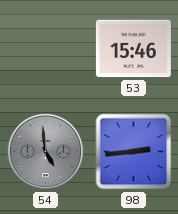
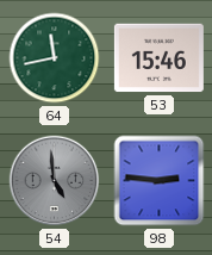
64: none -> 11:43 (55, 58)
98: 2:44 -> 2:46 (160, 181)
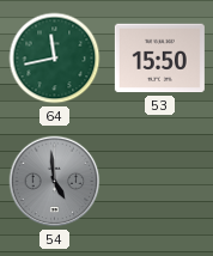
53: 15:46 -> 15:50 (159, 59)
98: 2:46 -> none (160, 181)
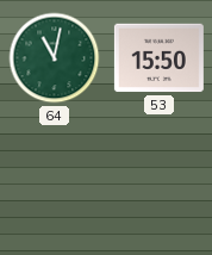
64: 11:43 -> 11:02 (55, 58)
54: 4:59 -> none (55, 182)
